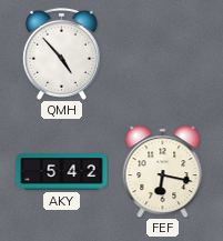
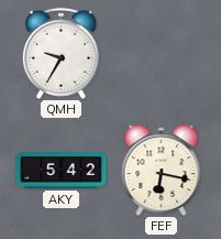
QMH: 4:53 -> 9:35 (60, 53)
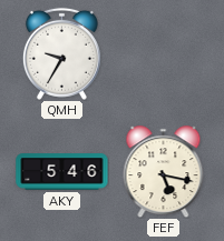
AKY: 5:42 -> 5:46 (62, 172)
FEF: 6:17 -> 5:17 (164, 172)
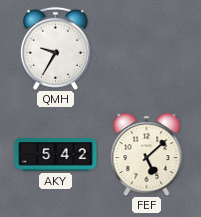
AKY: 5:46 -> 5:42 (56, 155)
FEF: 5:17 -> 5:08 (147, 155)
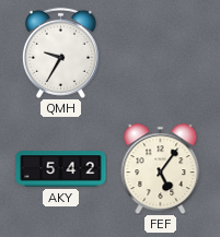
FEF: 5:08 -> 5:06 (161, 169)
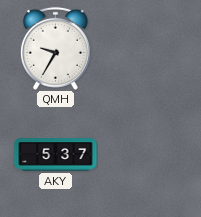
AKY: 5:42 -> 5:37 (56, 155)
FEF: 5:06 -> none (161, 169)
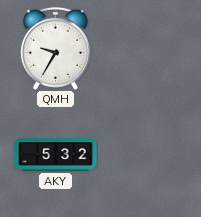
AKY: 5:37 -> 5:32 (56, 155)
